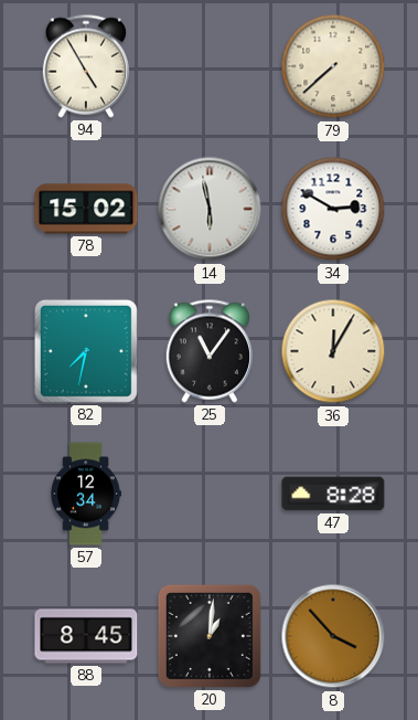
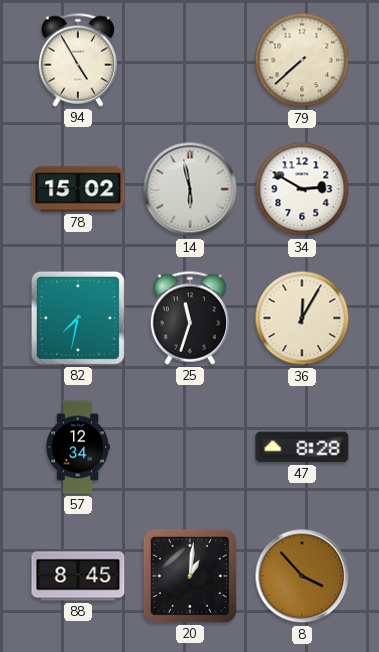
25: 11:06 -> 11:33 (189, 318)
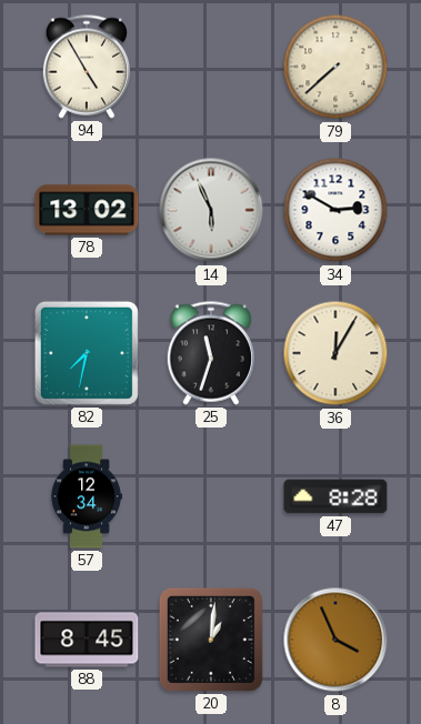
78: 15:02 -> 13:02 (87, 210)
14: 5:58 -> 5:56 (211, 210)
8: 3:53 -> 3:56 (335, 640)
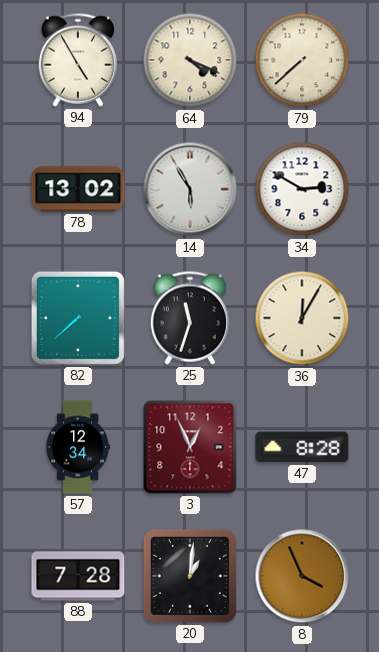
64: none -> 4:19 (190, 60)
14: 5:56 -> 5:55 (190, 189)
82: 7:32 -> 7:38 (78, 318)
3: none -> 12:56 (190, 447)
88: 8:45 -> 7:28 (78, 576)
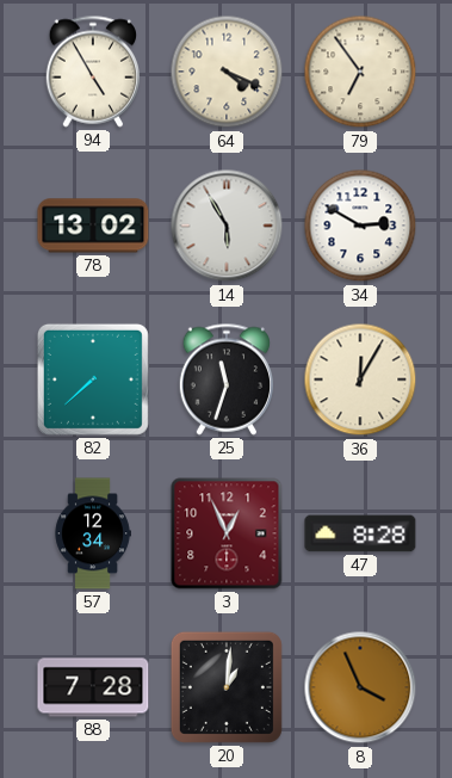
79: 7:38 -> 6:54 (360, 72)
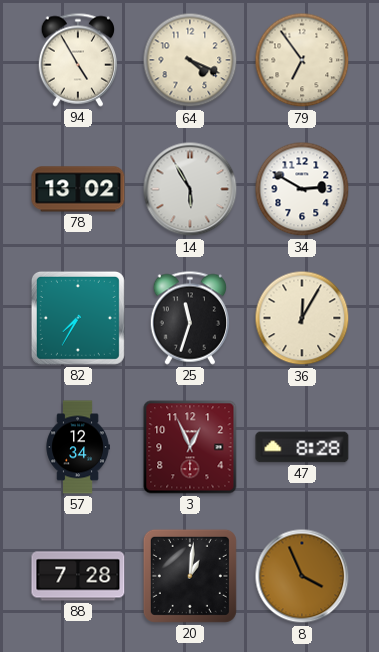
82: 7:38 -> 7:35 (78, 318)
